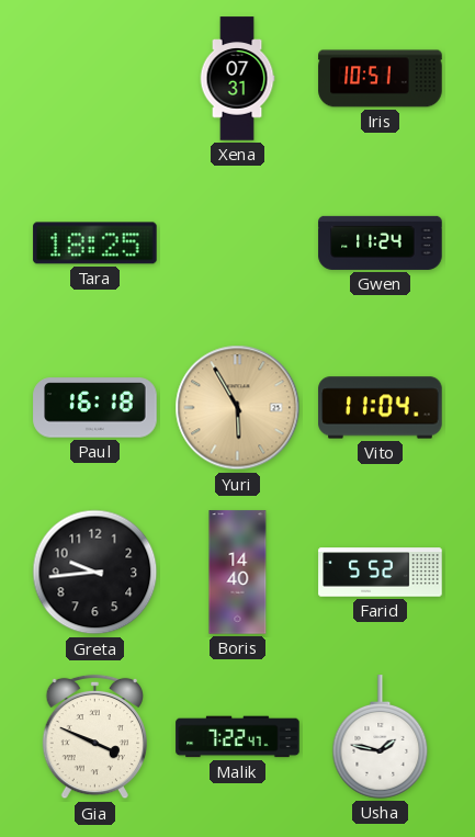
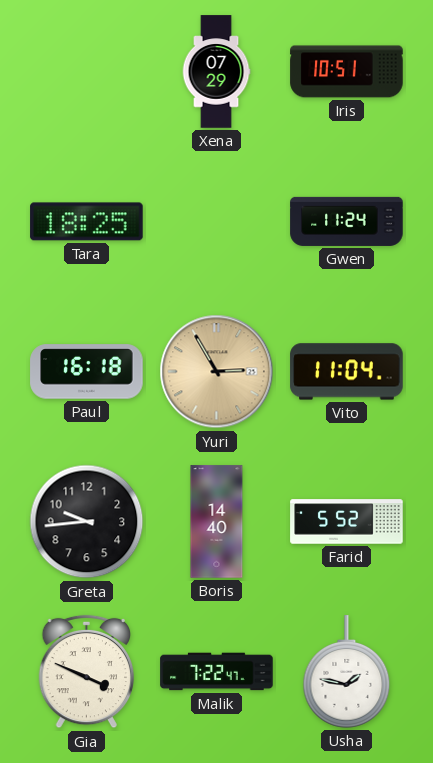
Xena: 07:31 -> 07:29 (216, 72)
Yuri: 5:55 -> 2:55 (217, 372)
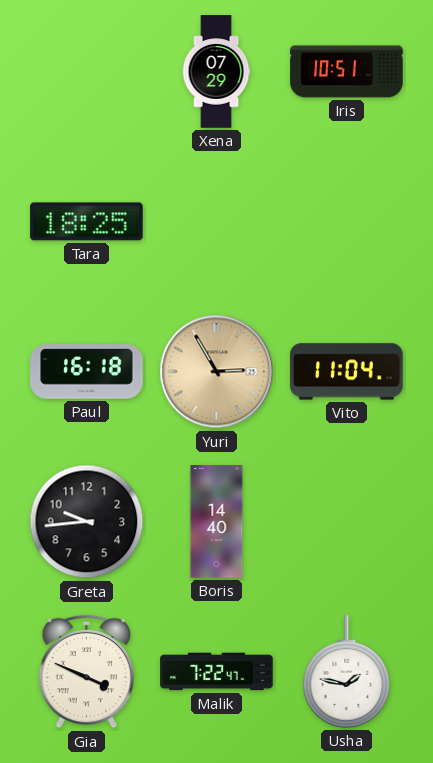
Gwen: 11:24 -> none (347, 221)
Farid: 5:52 -> none (347, 522)
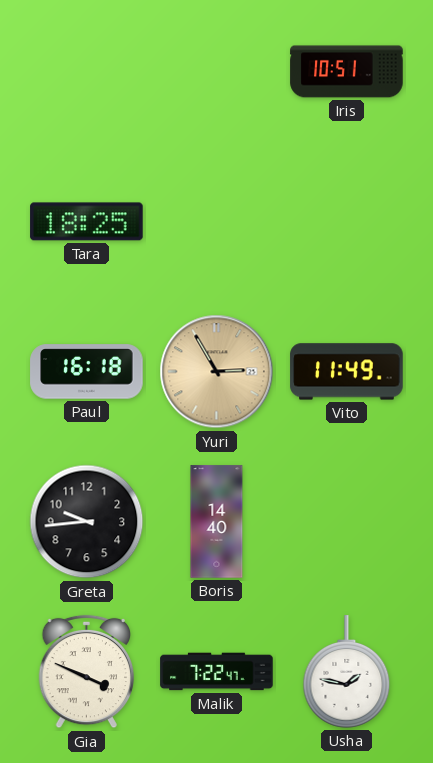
Xena: 07:29 -> none (216, 72)
Vito: 11:04 -> 11:49 (347, 372)
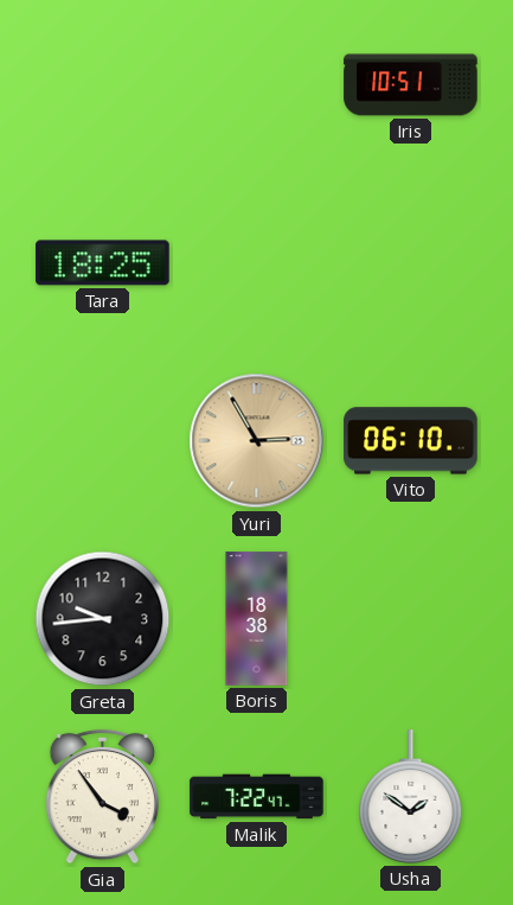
Paul: 16:18 -> none (87, 372)
Vito: 11:49 -> 06:10 (411, 441)
Boris: 14:40 -> 18:38 (257, 619)
Gia: 3:49 -> 3:54 (102, 797)
Usha: 1:47 -> 1:51 (411, 797)
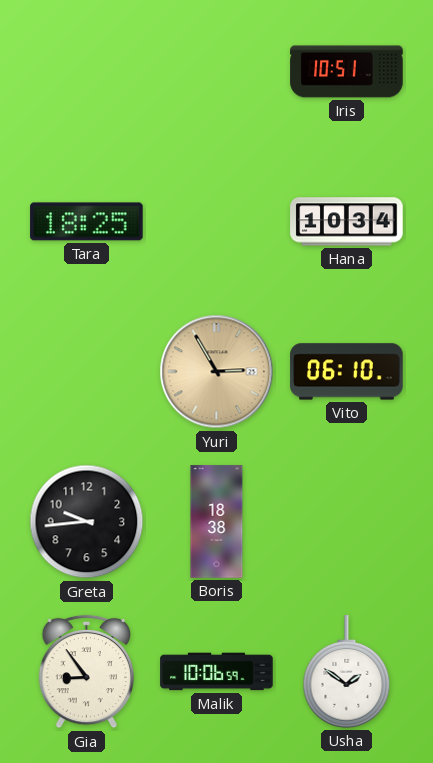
Hana: none -> 10:34 (347, 222)
Gia: 3:54 -> 8:54 (86, 672)
Malik: 7:22 -> 10:06 (217, 672)
